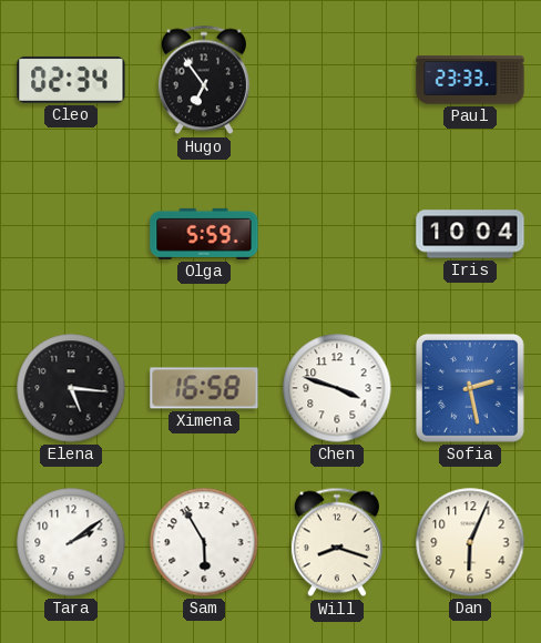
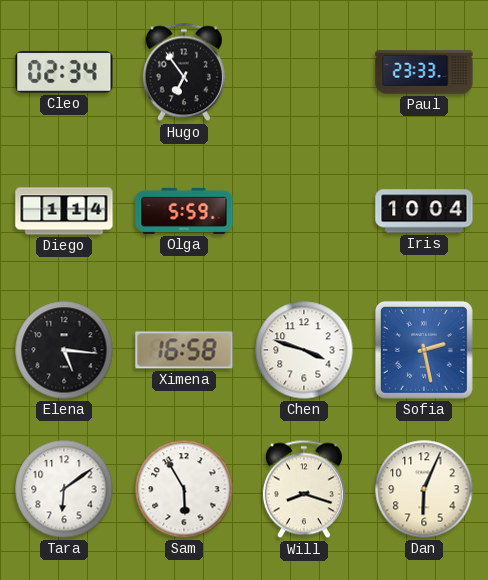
Diego: none -> 1:14 (64, 211)
Tara: 2:09 -> 6:09 (64, 489)
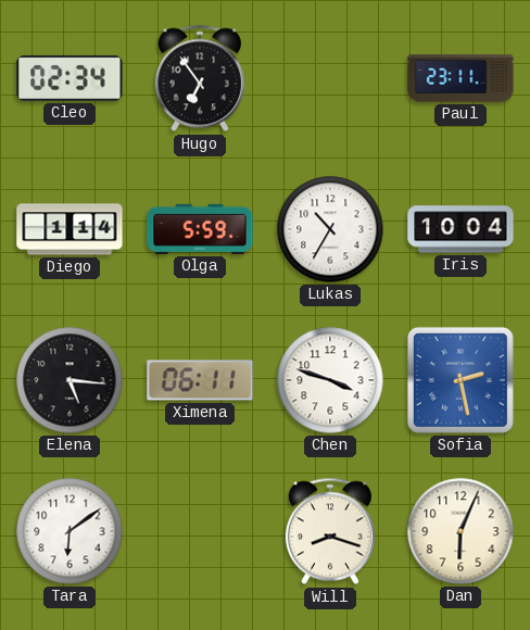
Paul: 23:33 -> 23:11 (460, 78)
Lukas: none -> 10:35 (330, 229)
Ximena: 16:58 -> 06:11 (200, 380)
Sam: 5:55 -> none (184, 489)
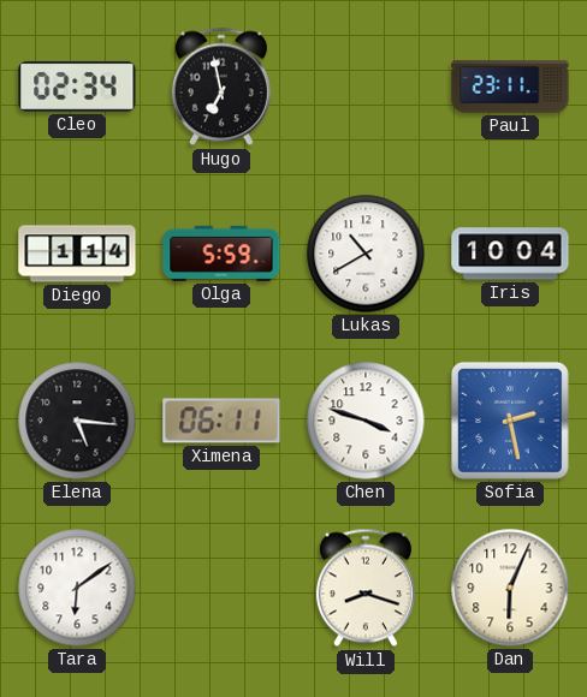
Hugo: 6:54 -> 6:58 (221, 87)
Lukas: 10:35 -> 10:40 (366, 254)
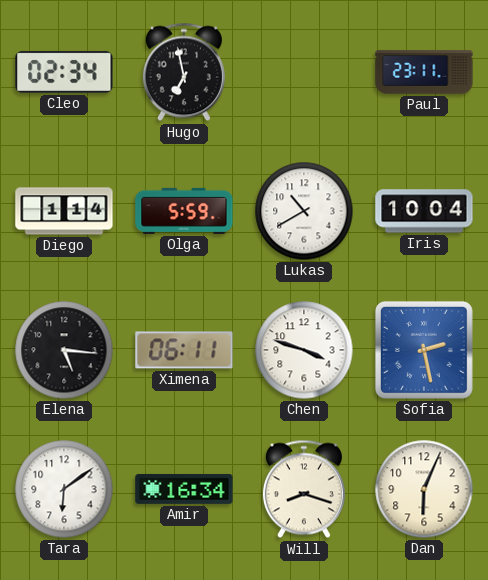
Amir: none -> 16:34 (184, 489)
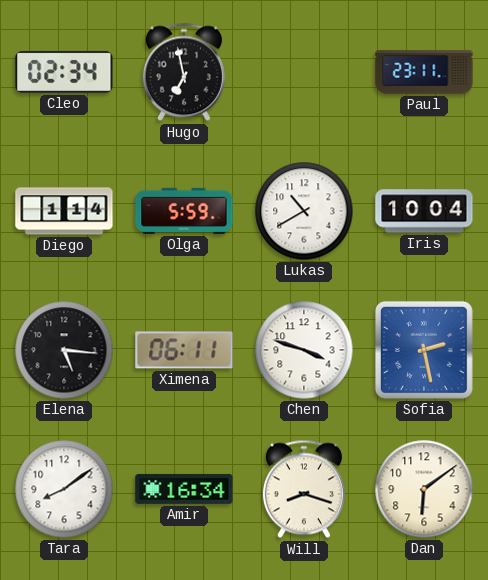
Tara: 6:09 -> 8:09 (64, 489)
Dan: 6:04 -> 6:09 (424, 489)
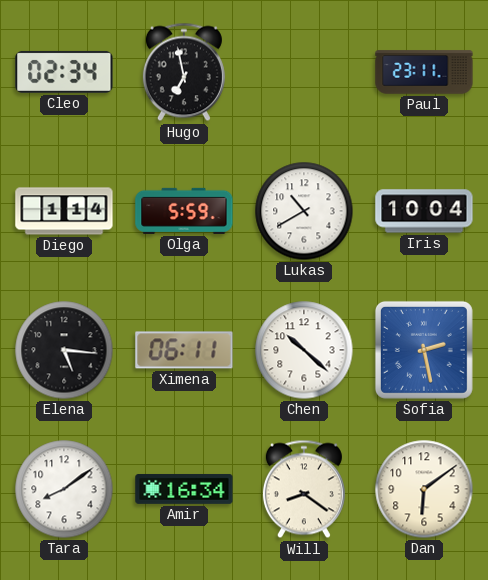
Chen: 3:48 -> 10:22 (304, 350)
Will: 8:18 -> 8:21 (304, 489)
